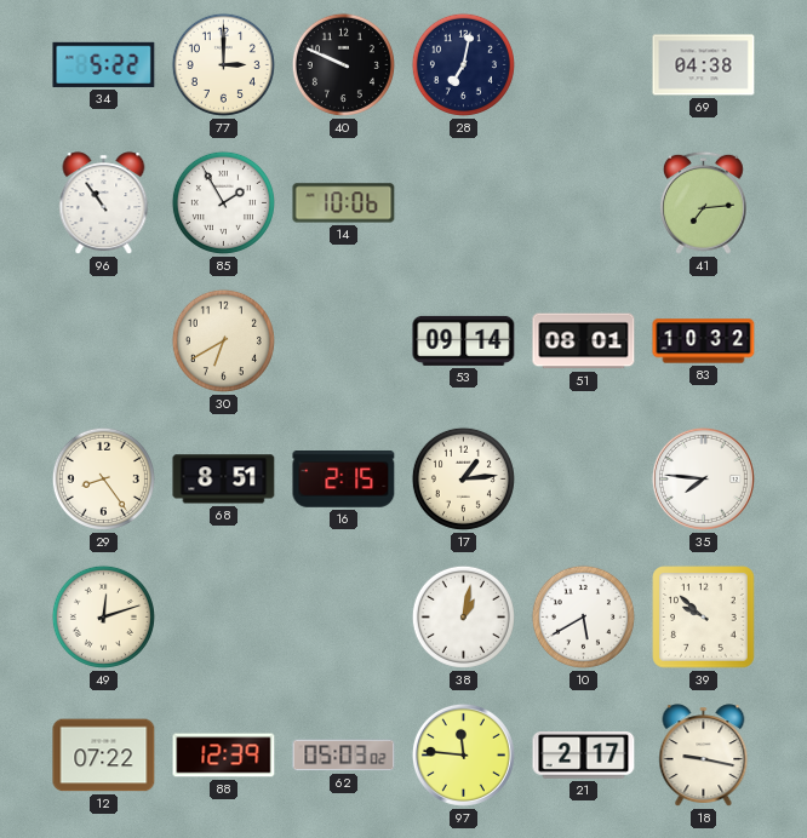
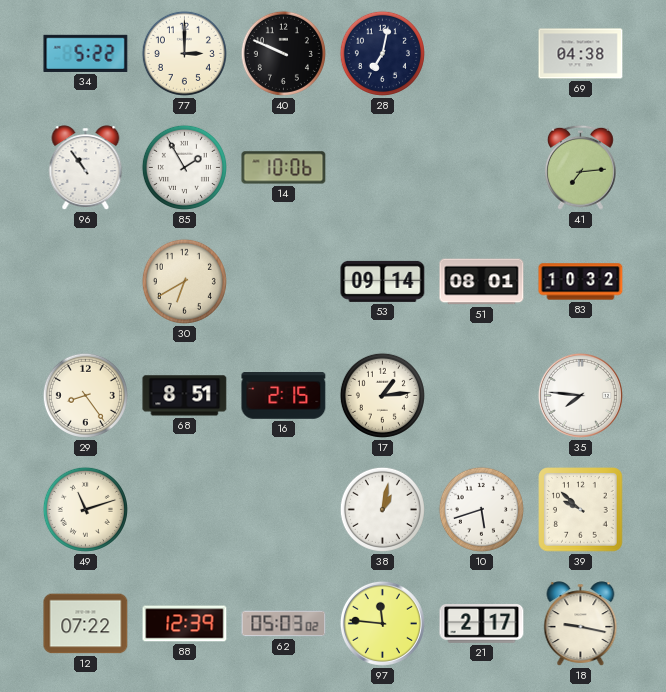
49: 12:12 -> 11:12 (85, 509)
10: 5:40 -> 5:42 (481, 509)
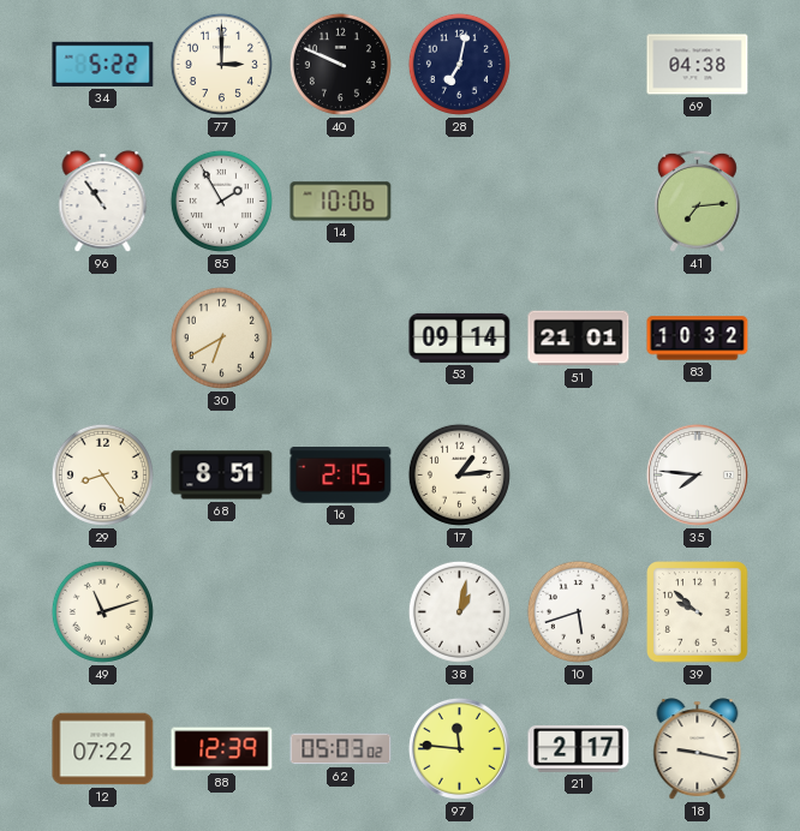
51: 08:01 -> 21:01 (579, 339)
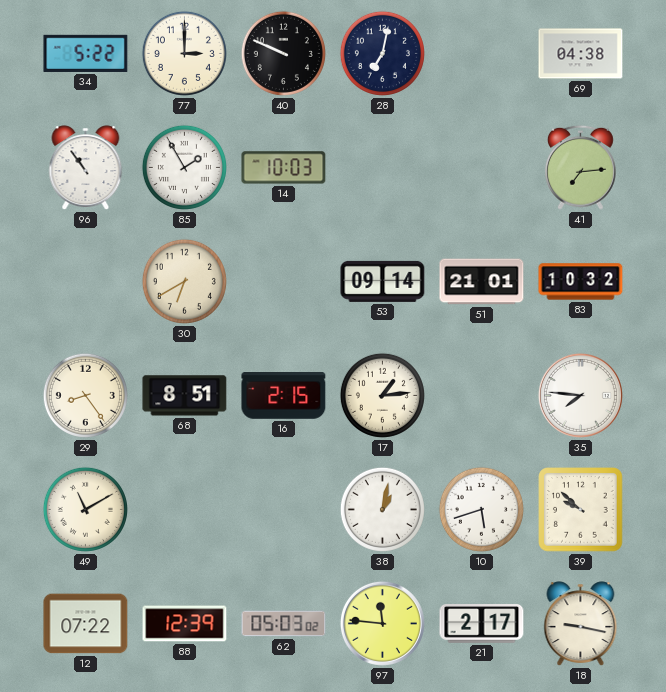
14: 10:06 -> 10:03 (284, 168)
49: 11:12 -> 11:10 (85, 509)
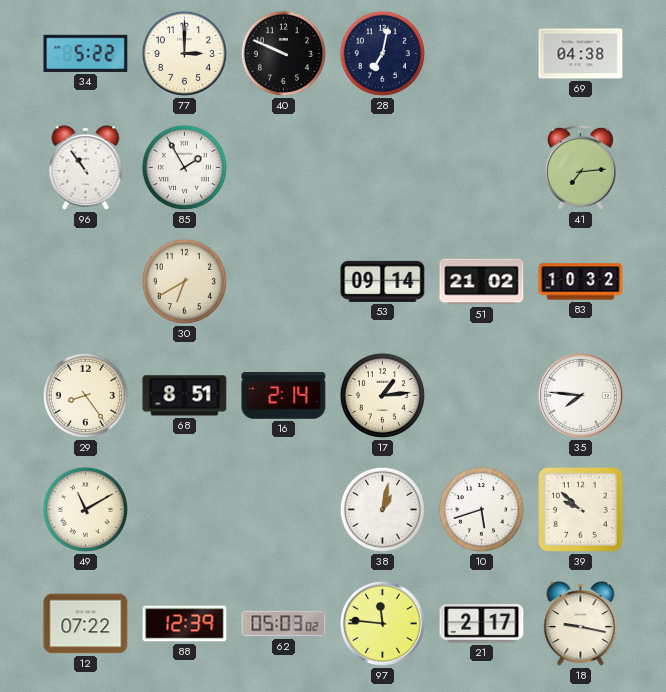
14: 10:03 -> none (284, 168)
51: 21:01 -> 21:02 (482, 282)
16: 2:15 -> 2:14 (284, 396)
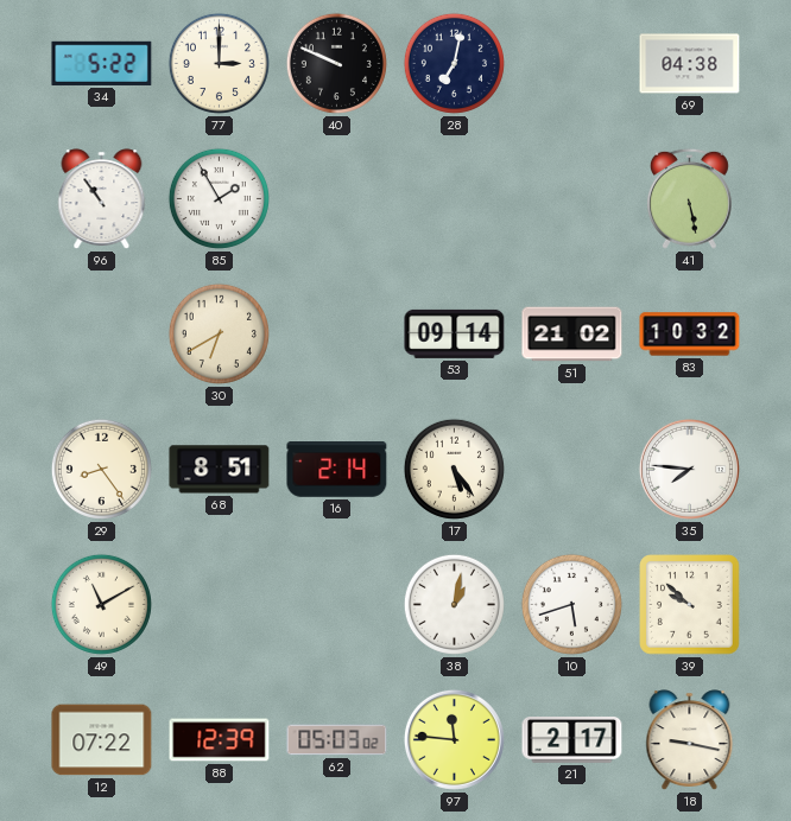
41: 7:14 -> 5:28 (689, 198)
17: 1:14 -> 5:24 (454, 469)
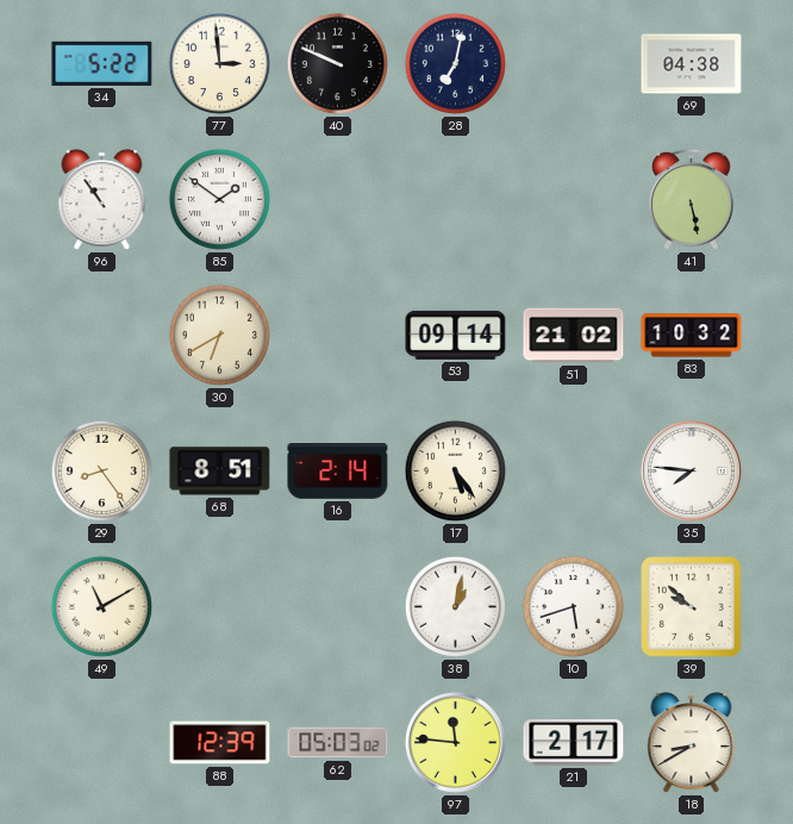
77: 3:00 -> 2:59 (219, 63)
85: 1:55 -> 1:51 (219, 199)
12: 07:22 -> none (102, 740)
18: 9:17 -> 8:40 (692, 743)
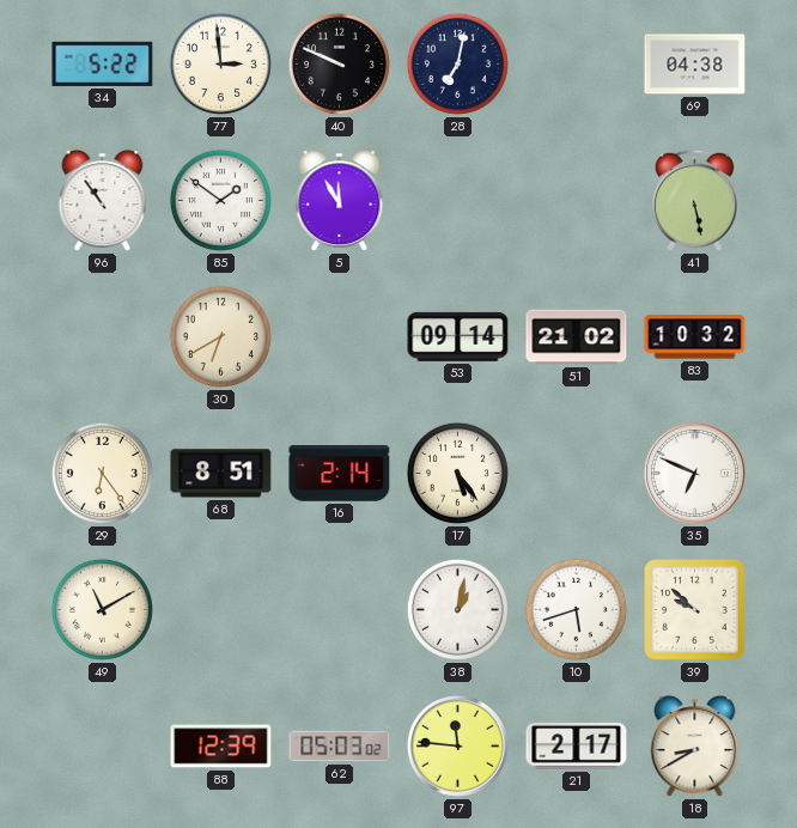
5: none -> 11:55 (340, 201)
29: 8:24 -> 6:24 (102, 473)
35: 7:46 -> 6:49 (694, 473)
